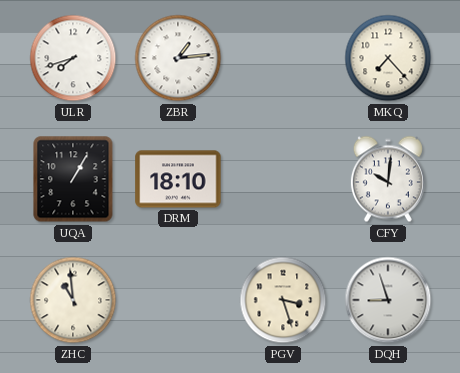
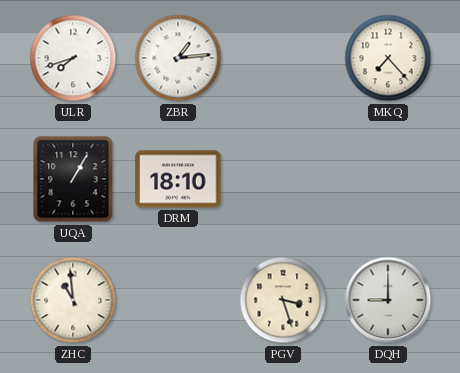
CFY: 10:01 -> none (388, 179)
DQH: 8:57 -> 9:00 (388, 300)
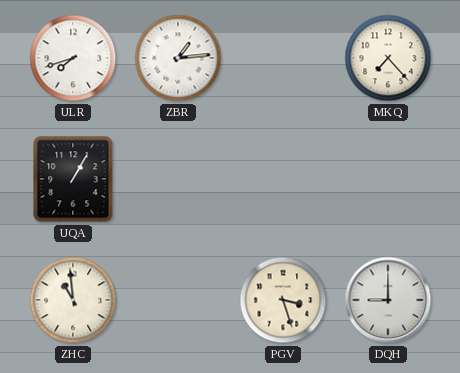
DRM: 18:10 -> none (178, 179)
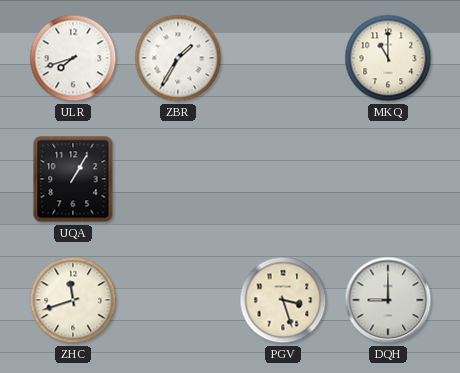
ZBR: 1:14 -> 1:35 (178, 58)
MKQ: 7:23 -> 11:00 (388, 58)
ZHC: 10:59 -> 11:42 (73, 300)
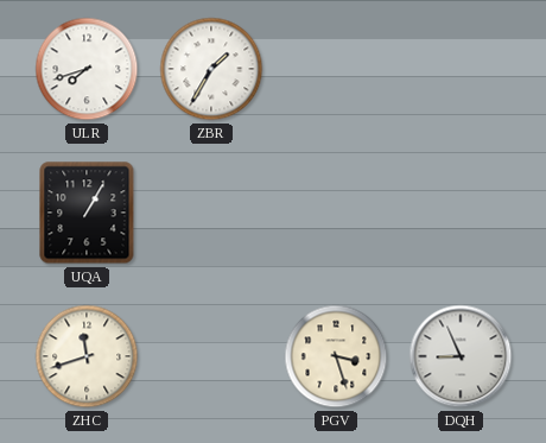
MKQ: 11:00 -> none (388, 58)
DQH: 9:00 -> 8:56 (461, 356)
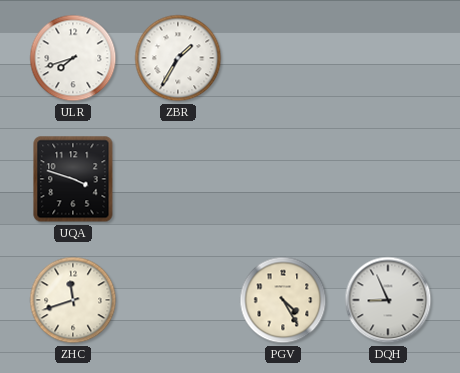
UQA: 1:05 -> 3:48 (73, 179)
PGV: 3:27 -> 4:25 (283, 300)
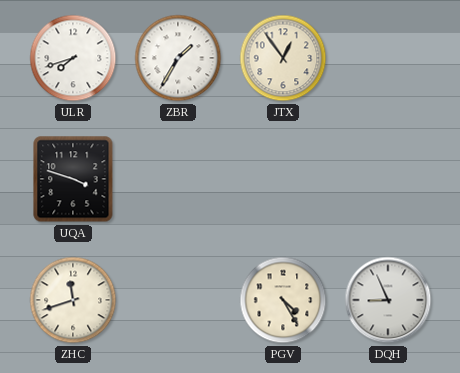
JTX: none -> 12:54 (283, 58)
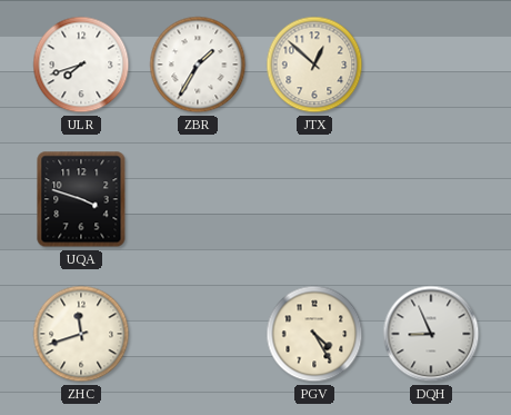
JTX: 12:54 -> 12:52 (314, 65)
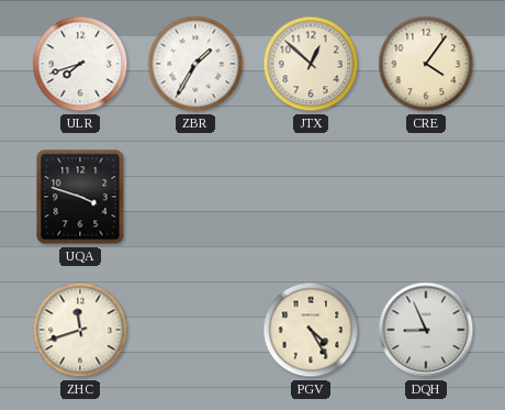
CRE: none -> 4:06 (426, 64)
